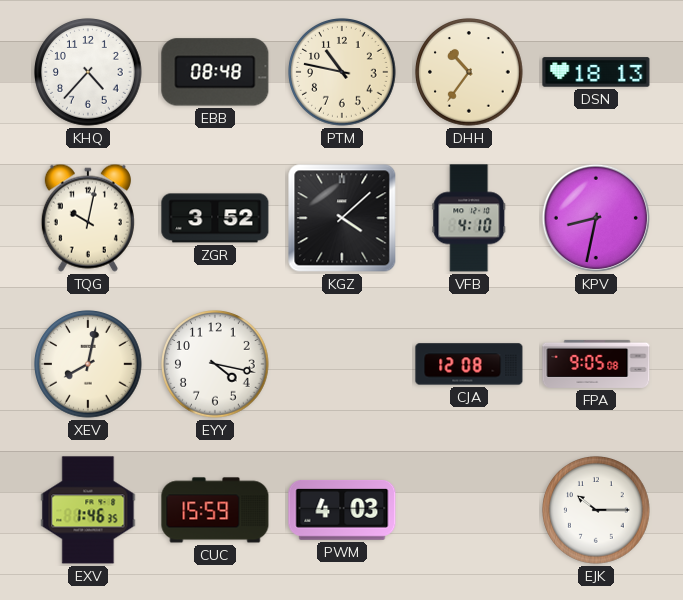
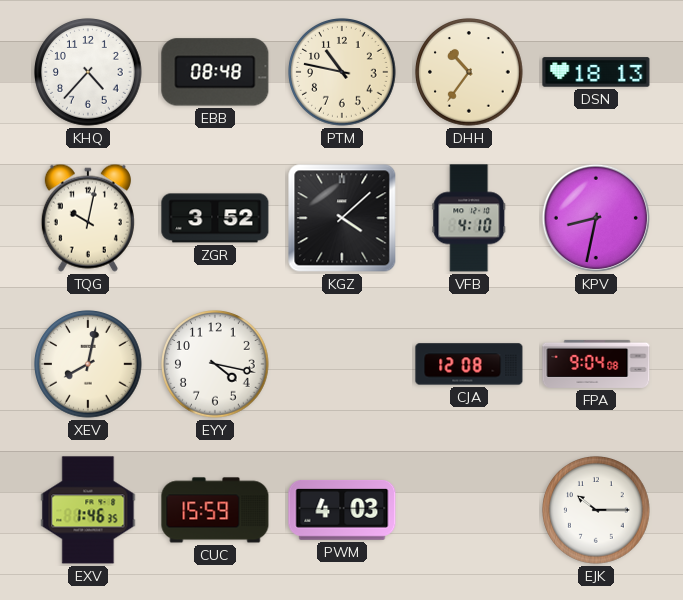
FPA: 9:05 -> 9:04 (596, 364)
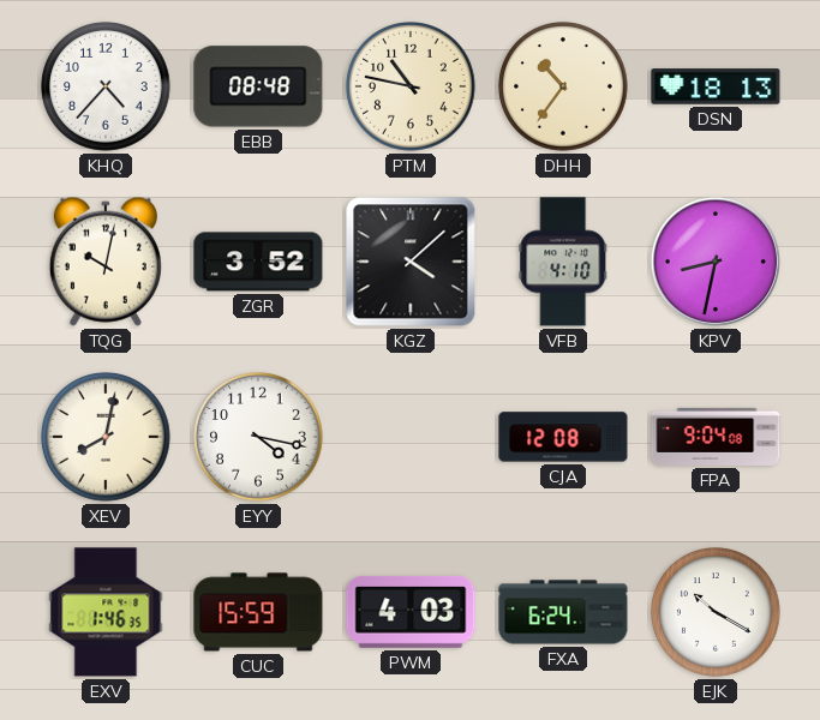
FXA: none -> 6:24 (563, 612)
EJK: 10:15 -> 10:20 (716, 612)
